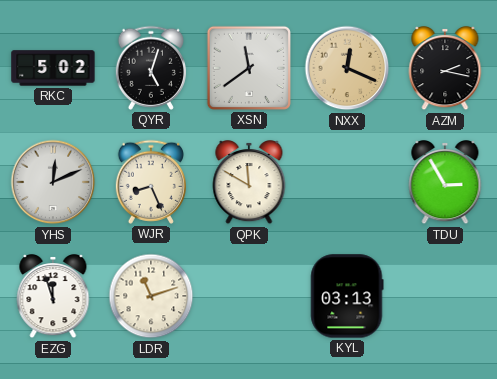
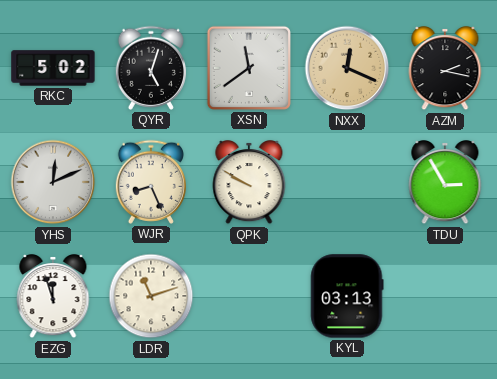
QPK: 11:50 -> 9:50 (249, 183)
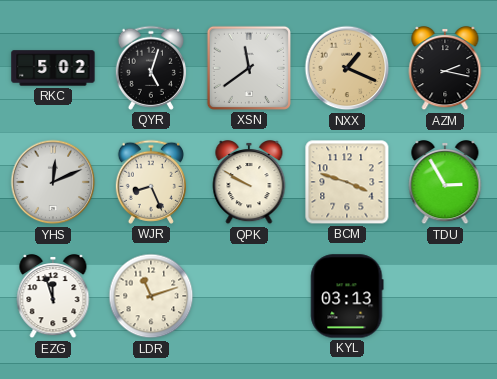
NXX: 12:19 -> 1:19 (347, 68)
BCM: none -> 3:48 (347, 182)
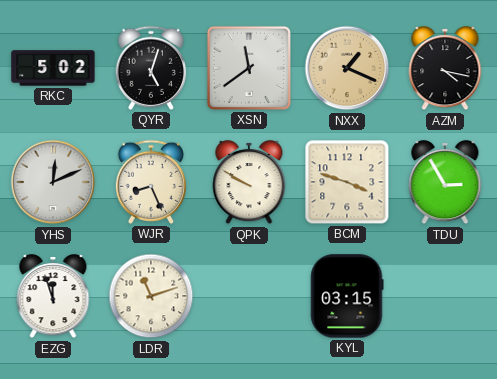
AZM: 2:17 -> 4:17 (445, 69)
KYL: 03:13 -> 03:15 (347, 296)
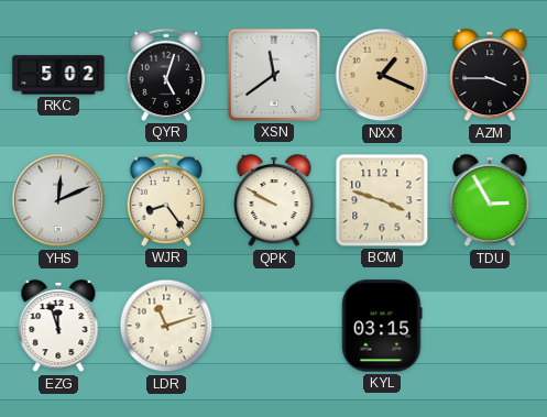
AZM: 4:17 -> 3:45 (490, 76)
WJR: 8:26 -> 8:24 (166, 200)
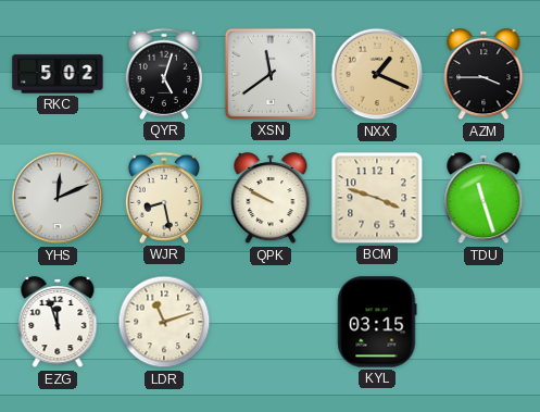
WJR: 8:24 -> 8:28 (164, 198)
TDU: 2:55 -> 11:27 (484, 199)
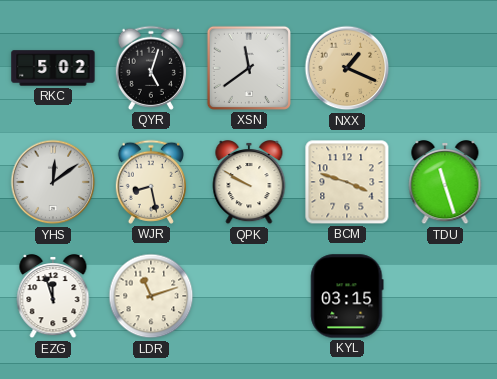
AZM: 3:45 -> none (484, 75)
YHS: 12:11 -> 12:09 (53, 182)
